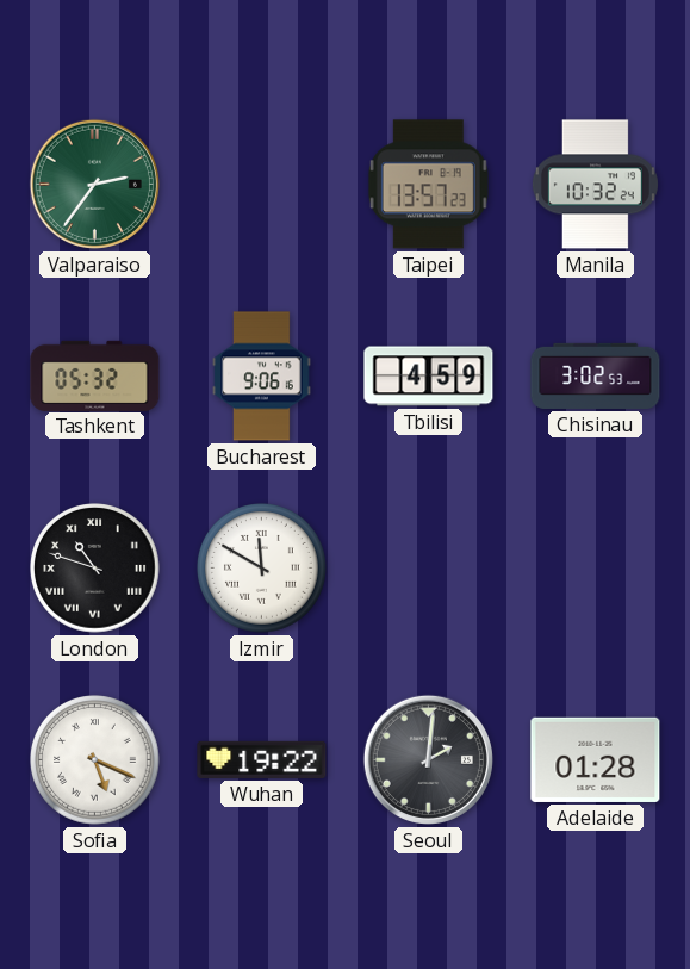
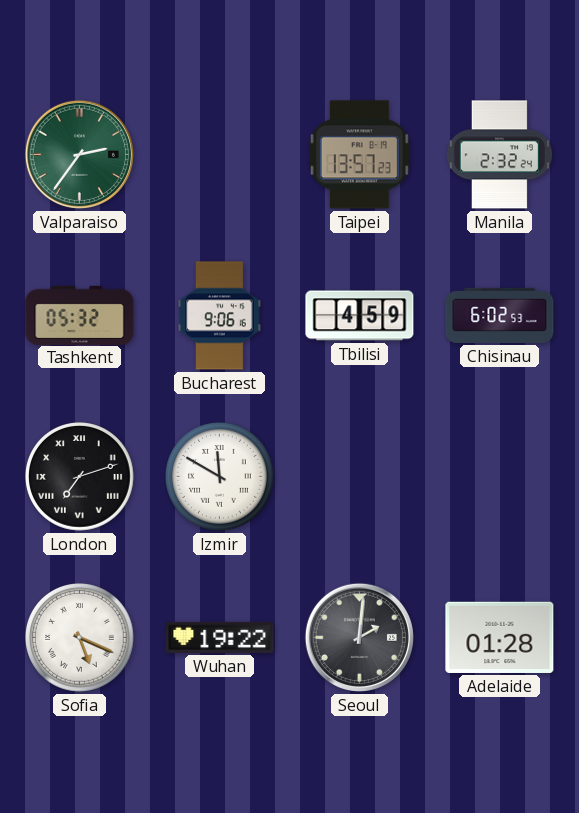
Manila: 10:32 -> 2:32 (499, 155)
Chisinau: 3:02 -> 6:02 (500, 315)
London: 10:48 -> 7:12 (80, 477)
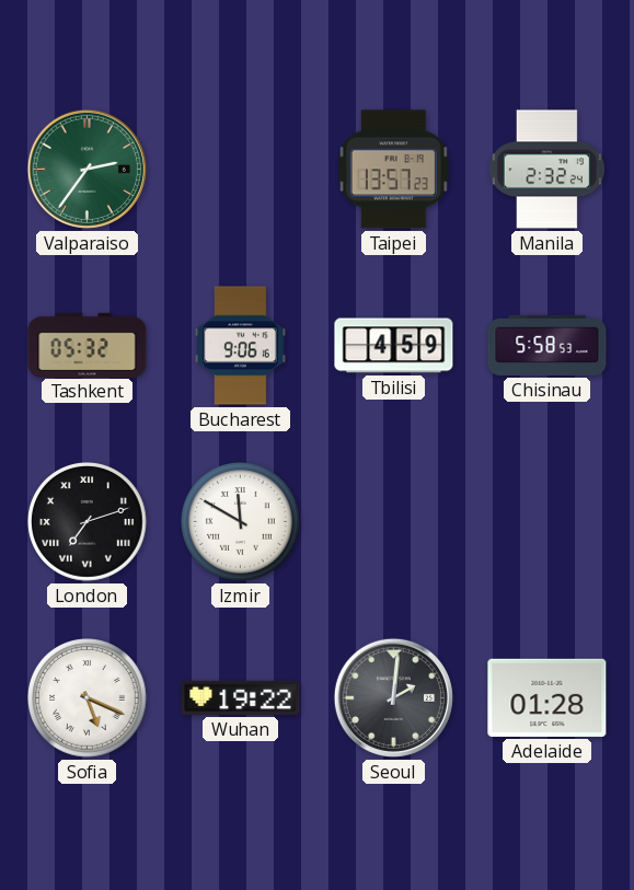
Chisinau: 6:02 -> 5:58 (547, 345)
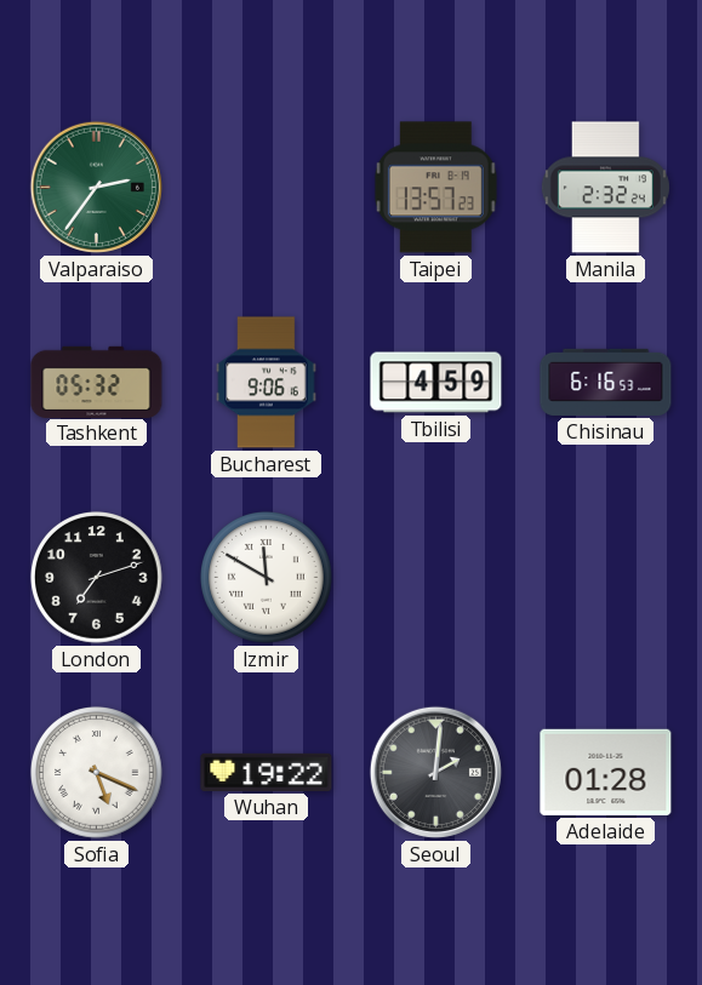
Chisinau: 5:58 -> 6:16 (606, 382)
London numerals: Roman -> Arabic (97, 578)
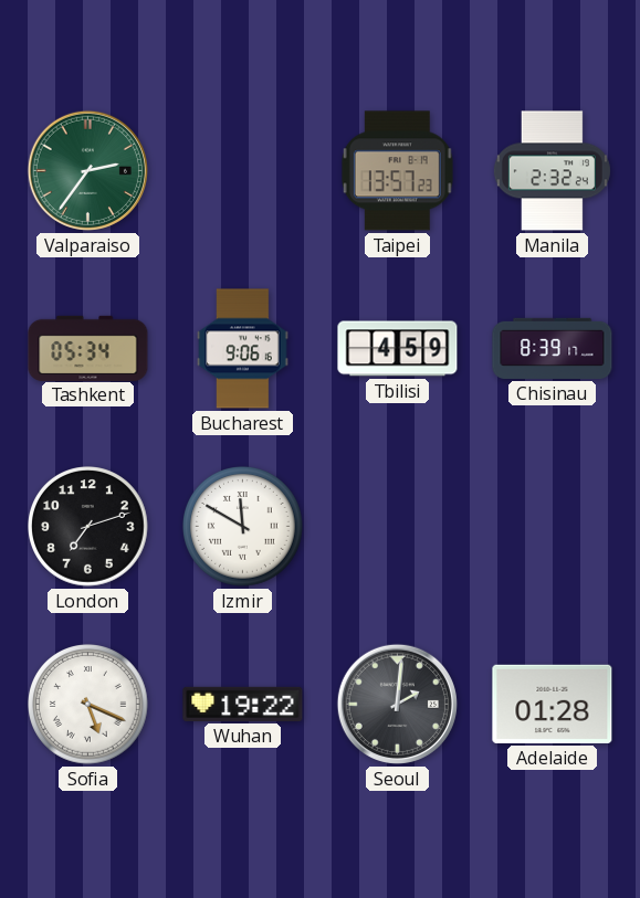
Tashkent: 05:32 -> 05:34 (88, 348)
Chisinau: 6:16 -> 8:39 (553, 348)
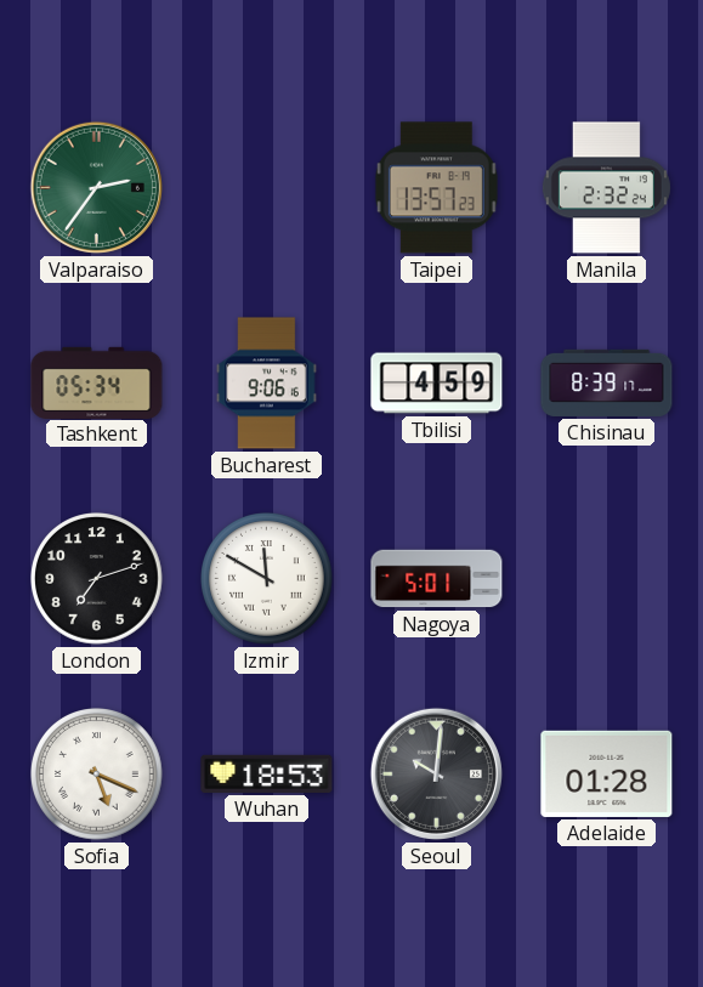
Nagoya: none -> 5:01 (437, 579)
Wuhan: 19:22 -> 18:53 (267, 773)
Seoul: 2:01 -> 10:01 (436, 773)
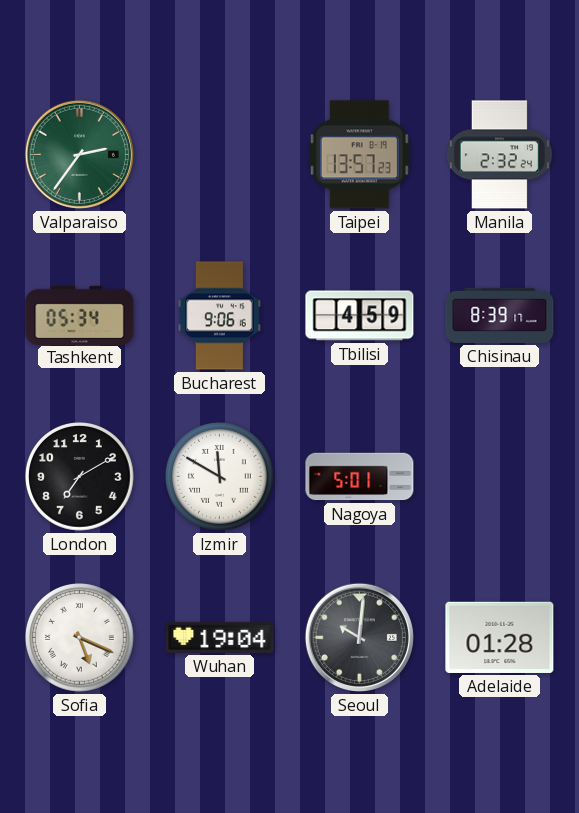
London: 7:12 -> 7:10 (80, 477)
Wuhan: 18:53 -> 19:04 (220, 637)
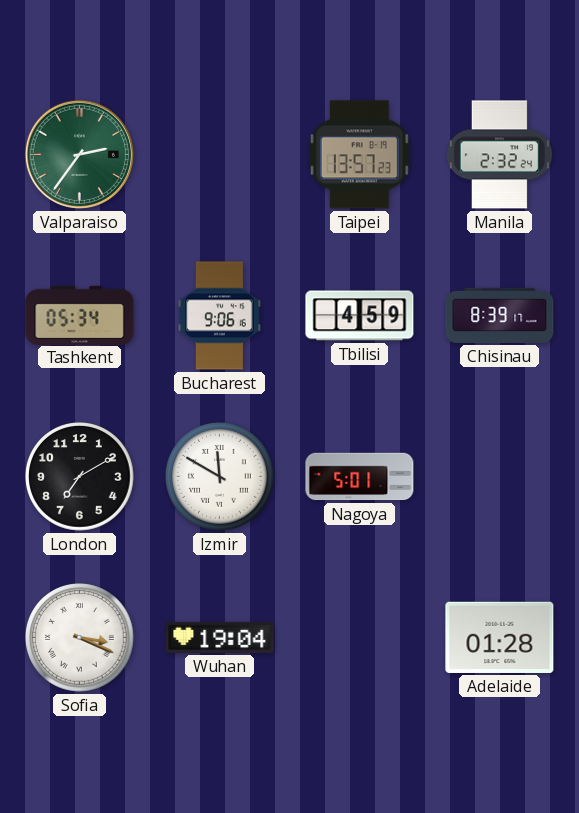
Sofia: 5:19 -> 3:19 (80, 638)
Seoul: 10:01 -> none (359, 637)
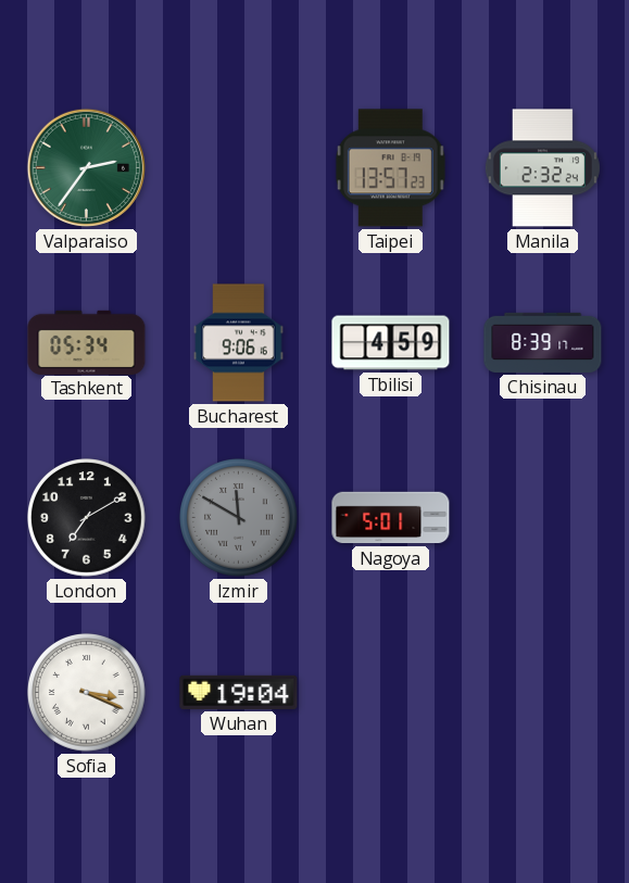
Izmir dial: white -> grey (239, 518)
Adelaide: 01:28 -> none (500, 637)
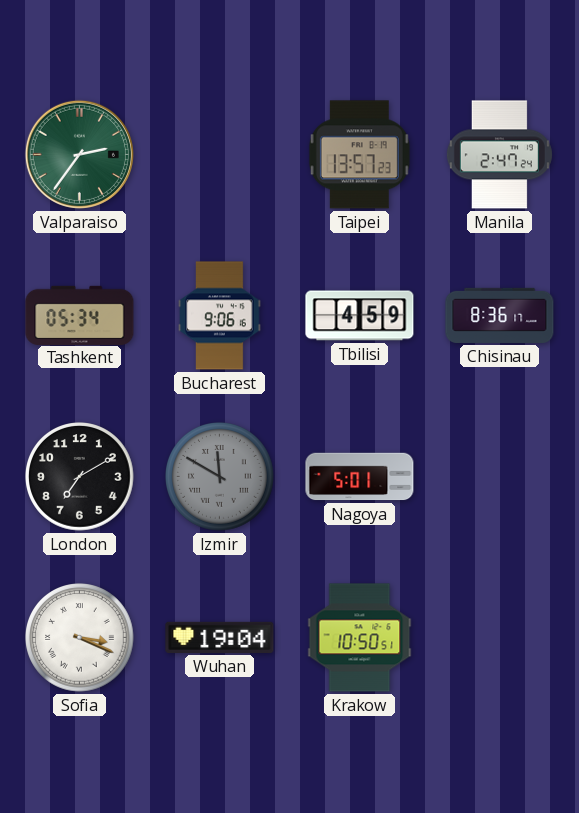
Manila: 2:32 -> 2:47 (499, 155)
Chisinau: 8:39 -> 8:36 (500, 315)
Krakow: none -> 10:50 (360, 638)
